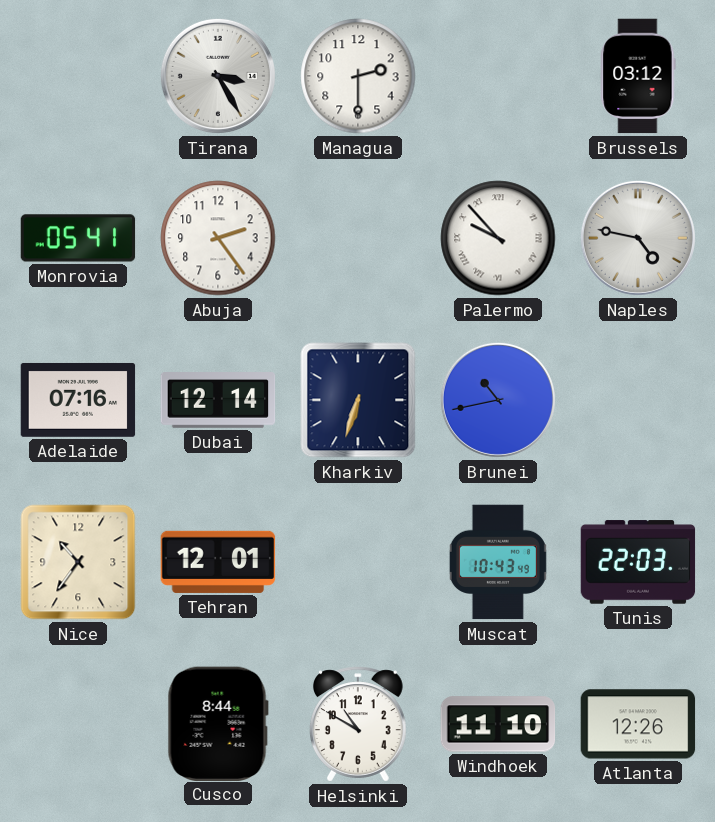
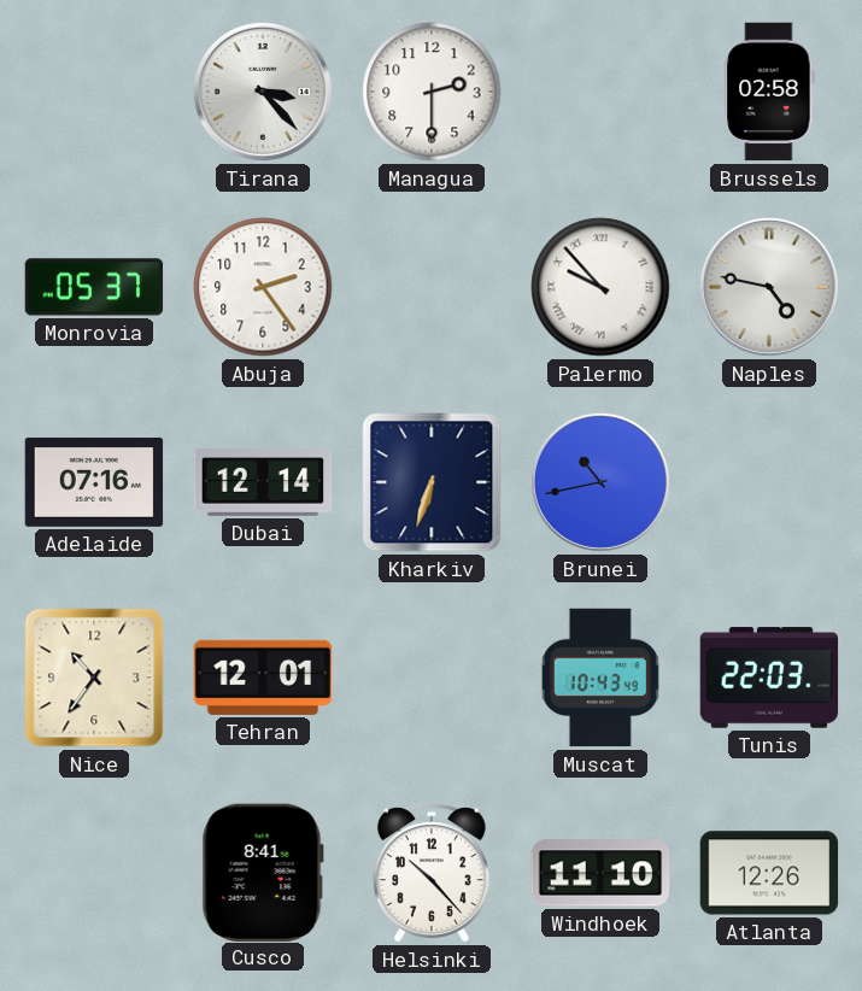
Tirana: 3:25 -> 3:23 (263, 92)
Brussels: 03:12 -> 02:58 (769, 92)
Monrovia: 05:41 -> 05:37 (94, 287)
Cusco: 8:44 -> 8:41 (263, 872)
Helsinki: 10:50 -> 10:23 (432, 873)
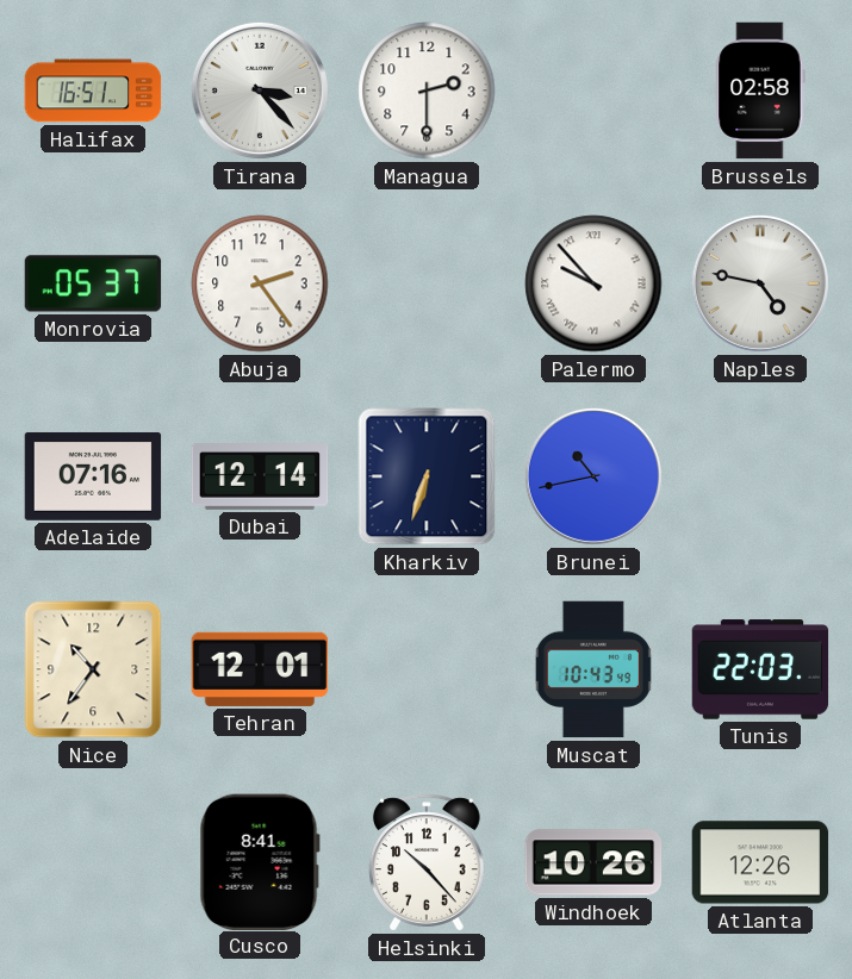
Halifax: none -> 16:51 (93, 91)
Windhoek: 11:10 -> 10:26 (593, 862)
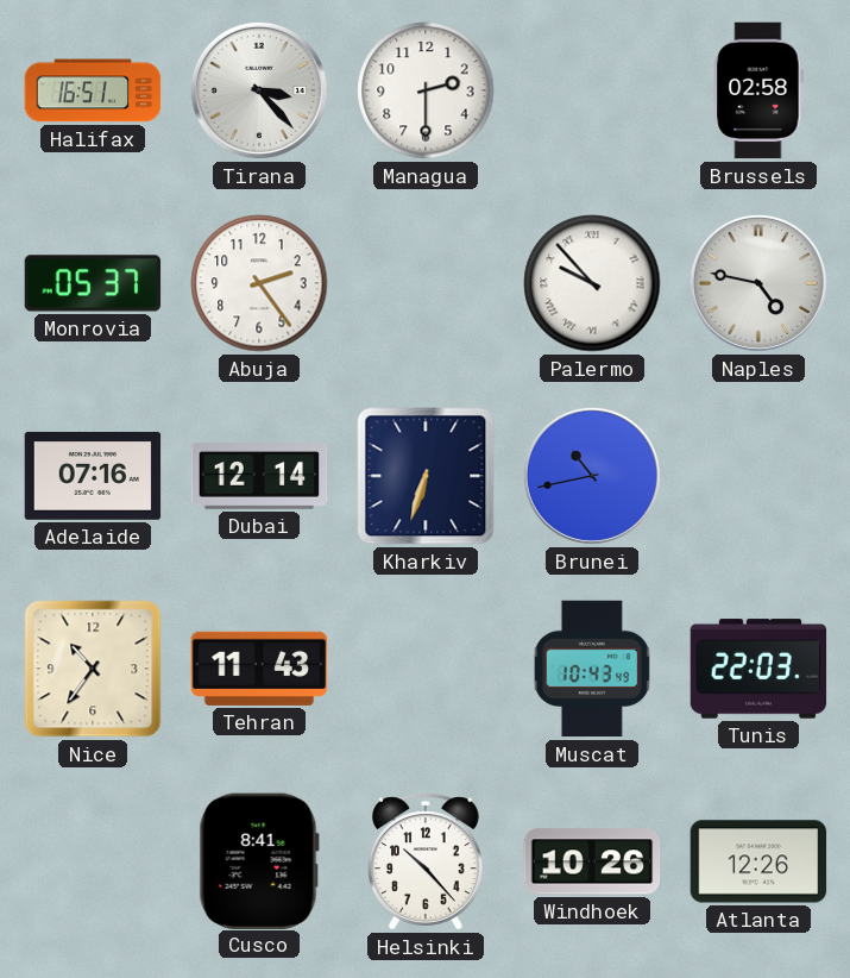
Tehran: 12:01 -> 11:43 (259, 669)
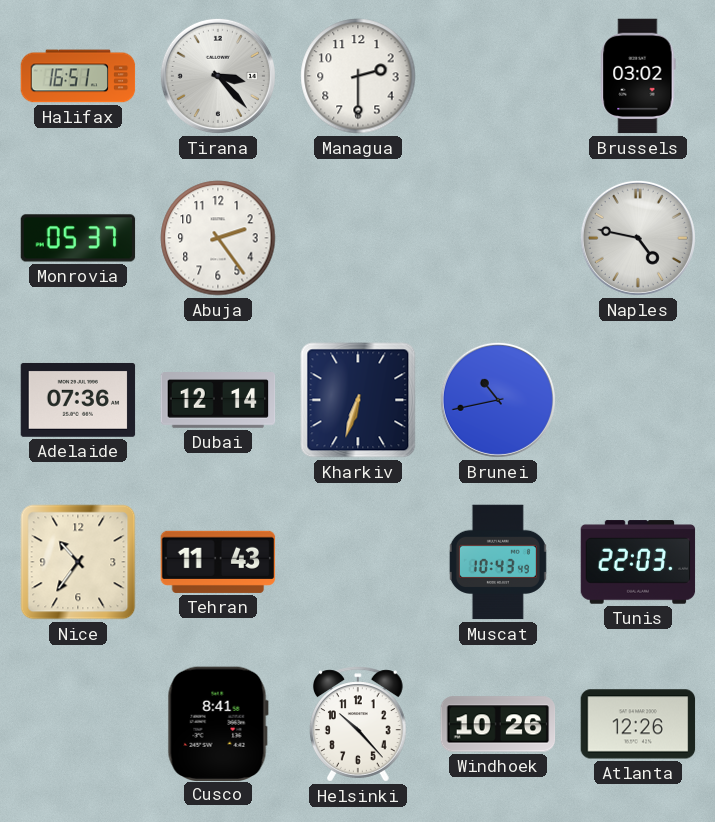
Brussels: 02:58 -> 03:02 (638, 76)
Palermo: 9:53 -> none (592, 283)
Adelaide: 07:16 -> 07:36 (78, 400)
